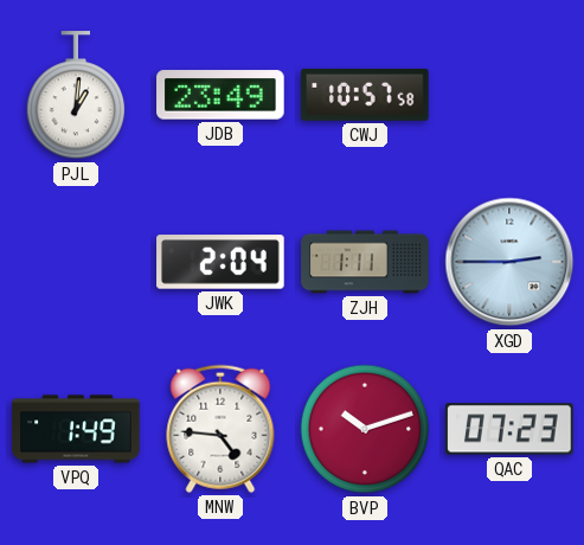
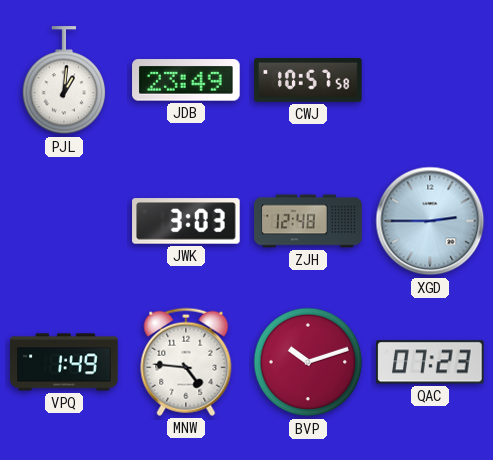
JWK: 2:04 -> 3:03 (186, 221)
ZJH: 1:11 -> 12:48 (308, 221)
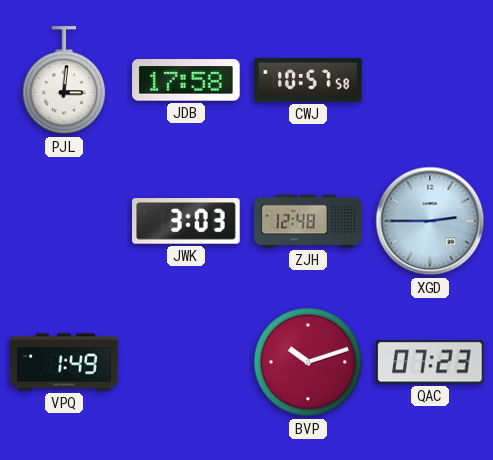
PJL: 1:01 -> 3:01 (64, 81)
JDB: 23:49 -> 17:58 (186, 80)
MNW: 4:46 -> none (186, 362)
